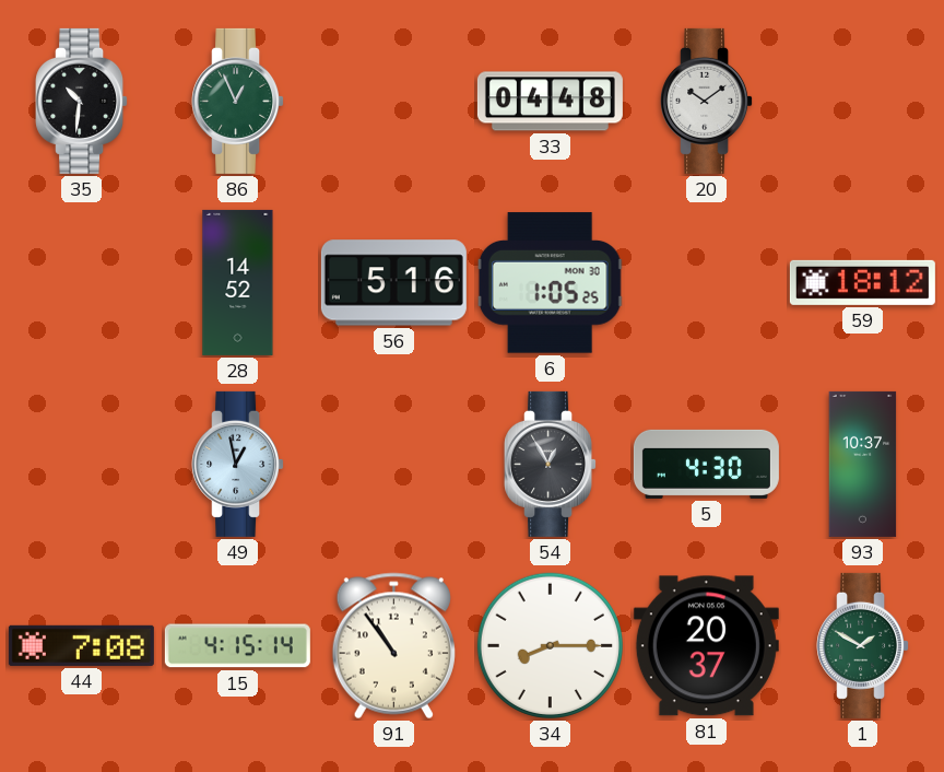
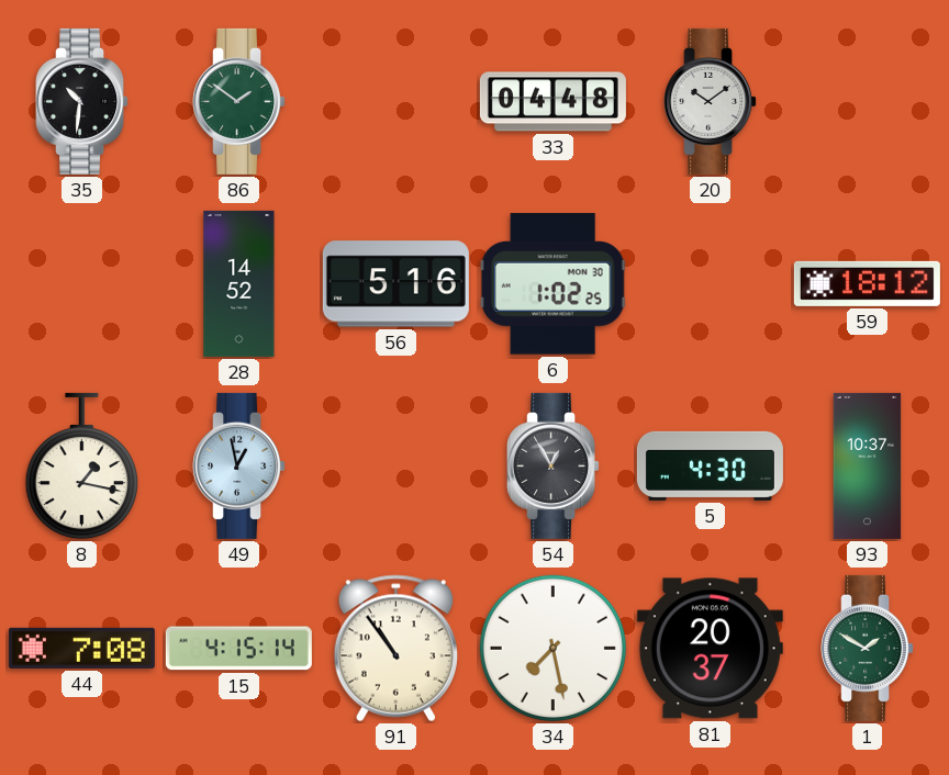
86: 12:56 -> 1:51 (239, 101)
6: 1:05 -> 1:02 (552, 284)
8: none -> 1:17 (81, 467)
34: 8:15 -> 7:28 (552, 648)
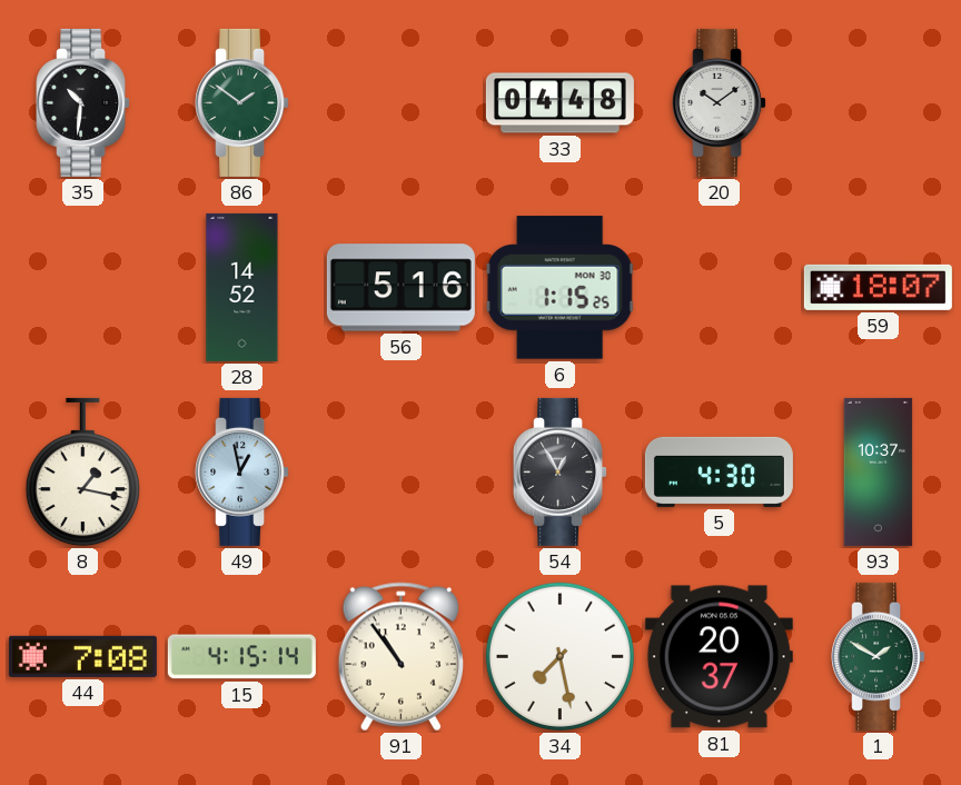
6: 1:02 -> 1:15 (559, 288)
59: 18:12 -> 18:07 (878, 287)
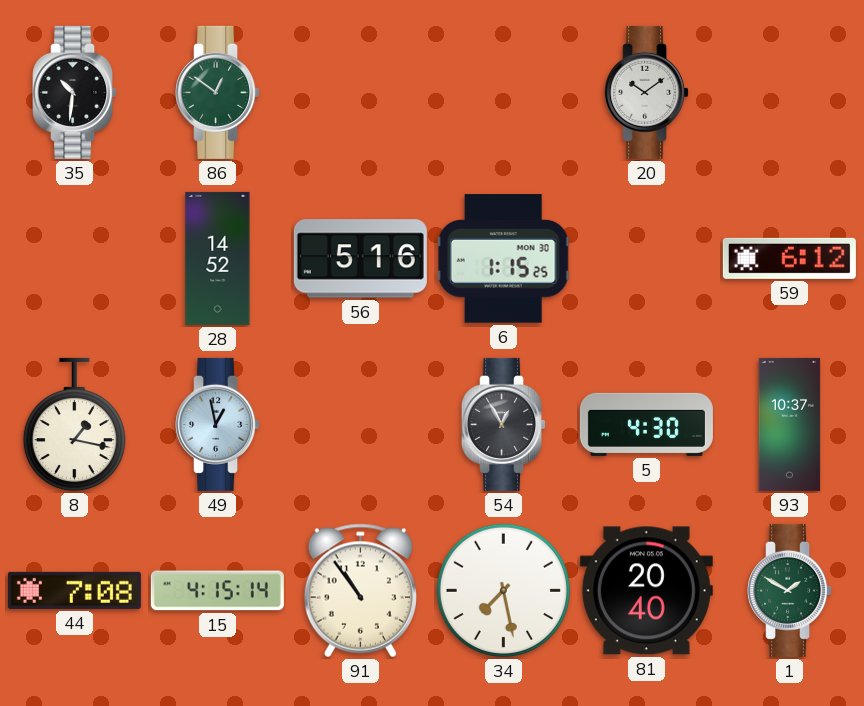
86: 1:51 -> 12:51 (218, 92)
33: 04:48 -> none (559, 103)
59: 18:07 -> 6:12 (789, 258)
81: 20:37 -> 20:40 (646, 591)
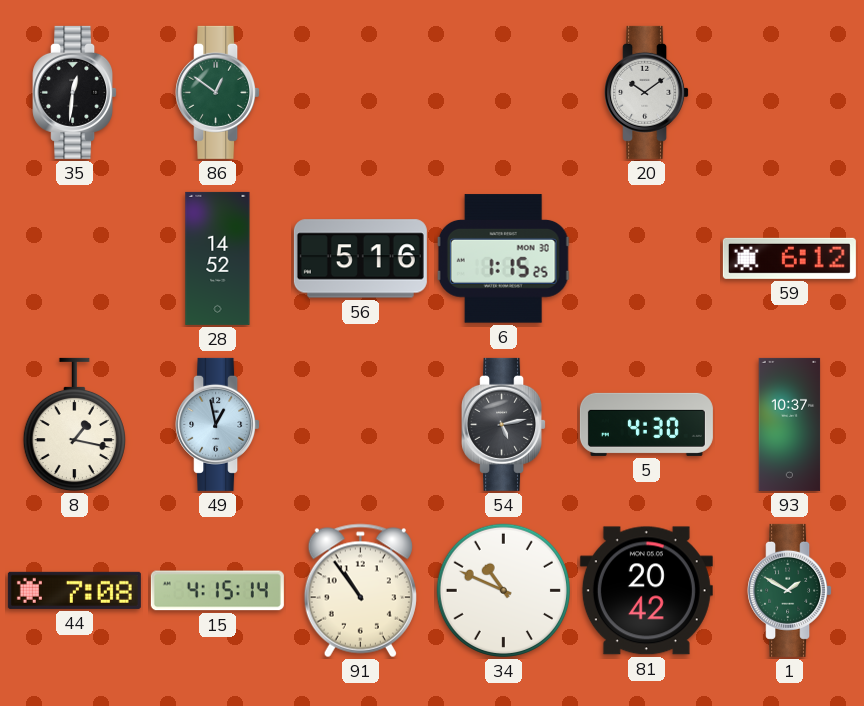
35: 10:31 -> 12:31 (75, 92)
54: 12:55 -> 5:13 (504, 424)
34: 7:28 -> 10:49 (503, 590)
81: 20:40 -> 20:42 (646, 591)
